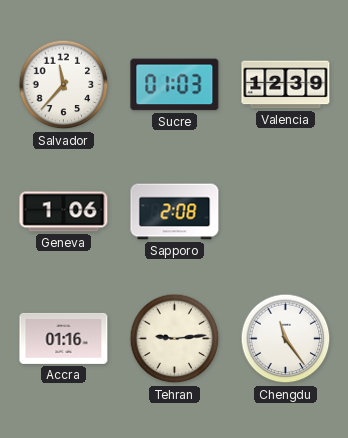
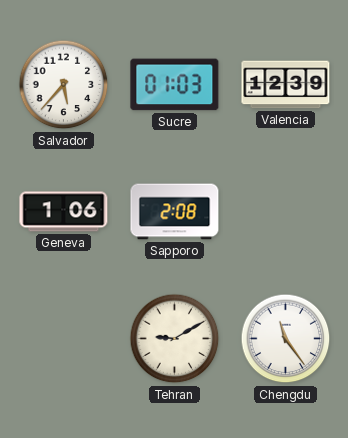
Salvador: 11:37 -> 5:37 (64, 85)
Accra: 01:16 -> none (64, 338)
Tehran: 9:14 -> 9:10 (175, 339)
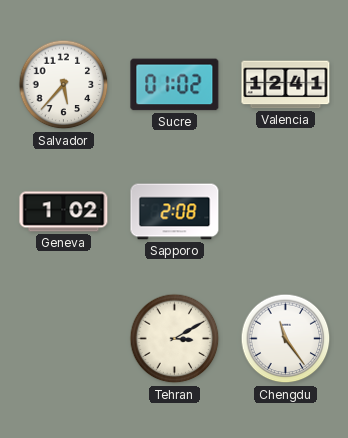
Sucre: 01:03 -> 01:02 (175, 85)
Valencia: 12:39 -> 12:41 (286, 85)
Geneva: 1:06 -> 1:02 (64, 212)
Tehran: 9:10 -> 3:10 (175, 339)
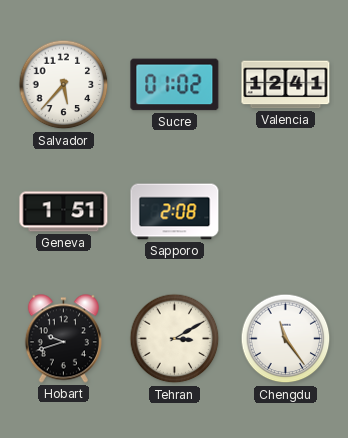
Geneva: 1:02 -> 1:51 (64, 212)
Hobart: none -> 9:42 (63, 339)
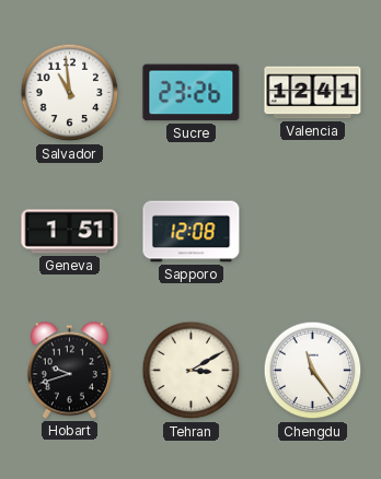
Salvador: 5:37 -> 10:59 (70, 93)
Sucre: 01:02 -> 23:26 (192, 93)
Sapporo: 2:08 -> 12:08 (192, 232)
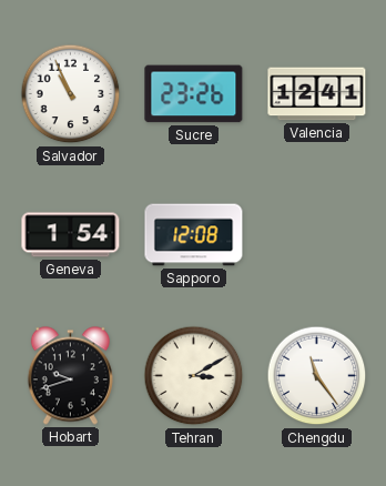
Salvador: 10:59 -> 10:56 (71, 94)
Geneva: 1:51 -> 1:54 (71, 235)
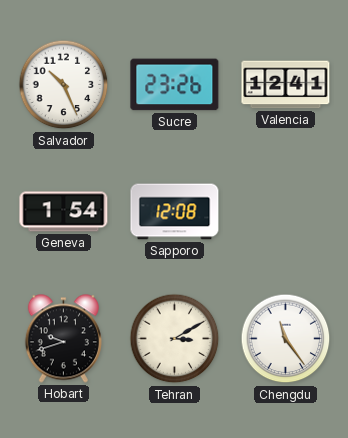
Salvador: 10:56 -> 10:26 (64, 85)
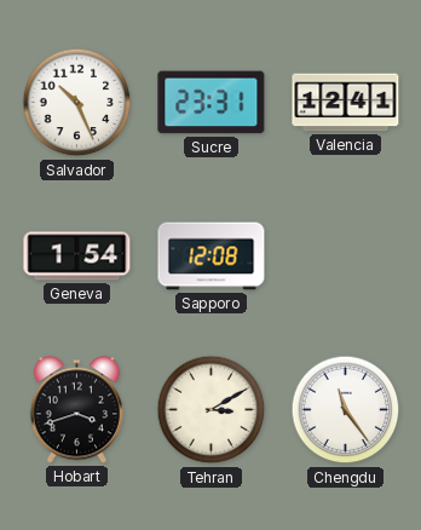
Sucre: 23:26 -> 23:31 (212, 103)
Hobart: 9:42 -> 3:42 (76, 410)
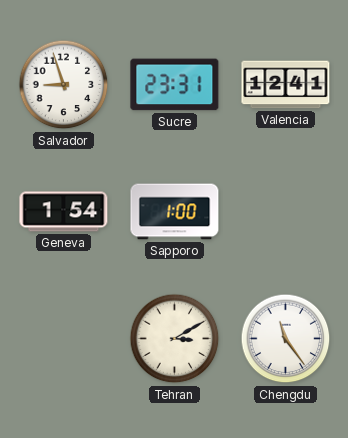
Salvador: 10:26 -> 8:57 (64, 85)
Sapporo: 12:08 -> 1:00 (175, 212)
Hobart: 3:42 -> none (76, 410)
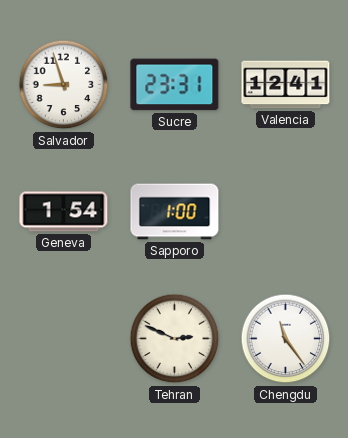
Tehran: 3:10 -> 2:49 (175, 339)
